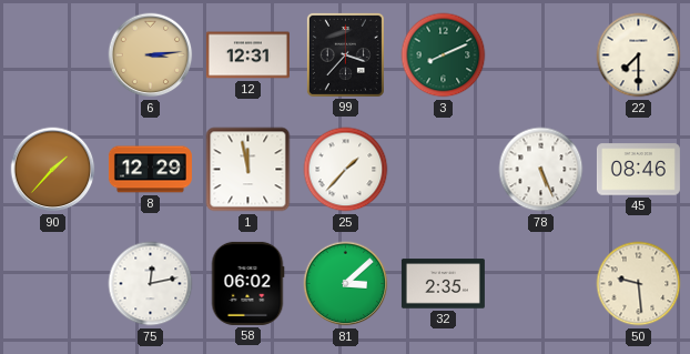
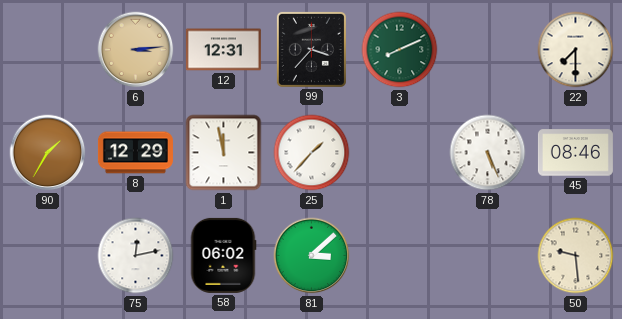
90: 1:37 -> 1:35 (48, 153)
32: 2:35 -> none (443, 284)
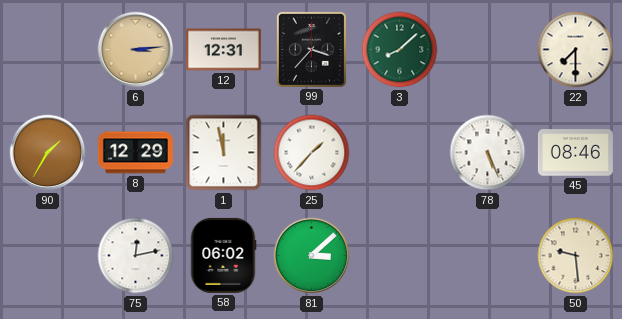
3: 8:11 -> 8:08 (400, 50)
